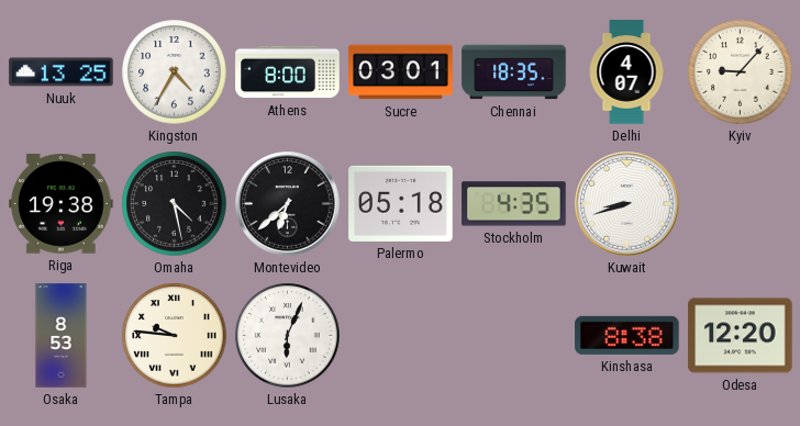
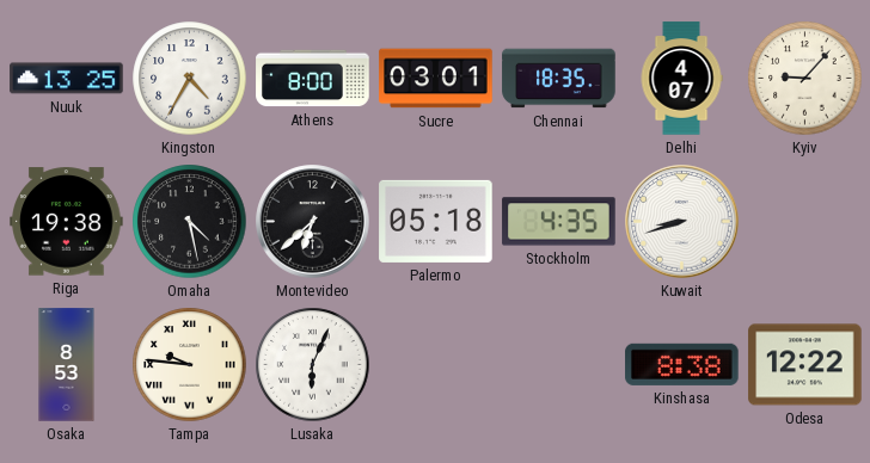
Odesa: 12:20 -> 12:22 (805, 365)
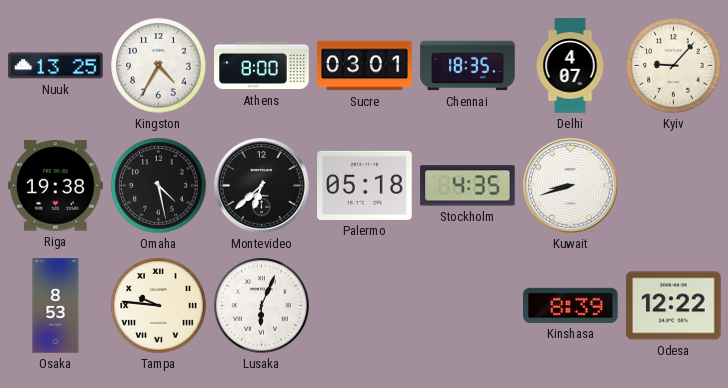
Kinshasa: 8:38 -> 8:39 (571, 305)
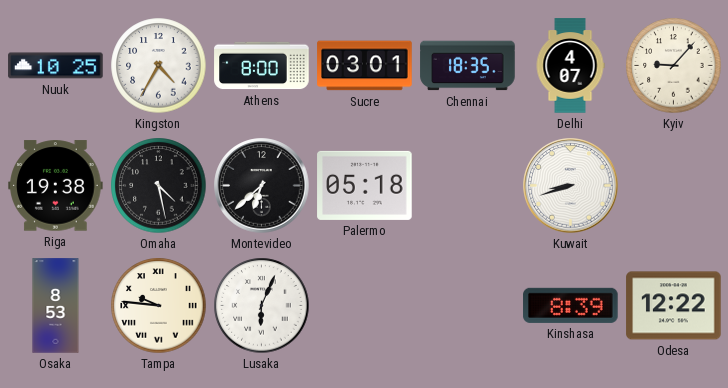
Nuuk: 13:25 -> 10:25 (56, 66)
Stockholm: 4:35 -> none (468, 186)
